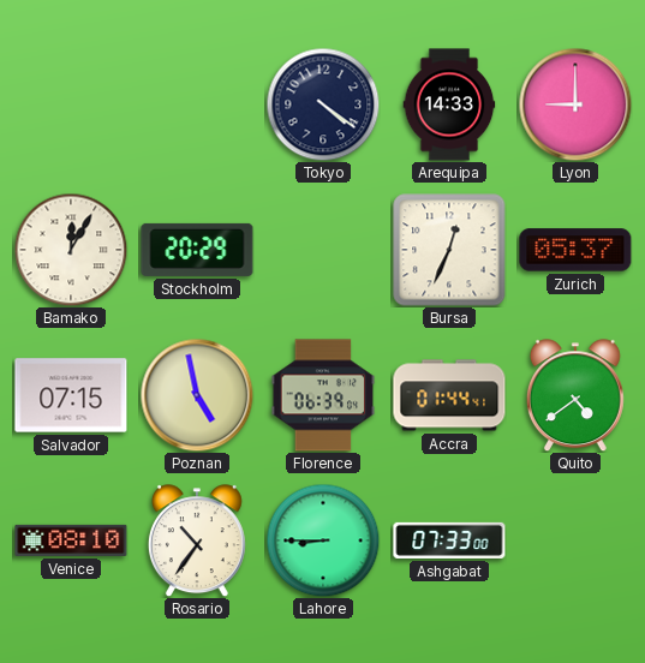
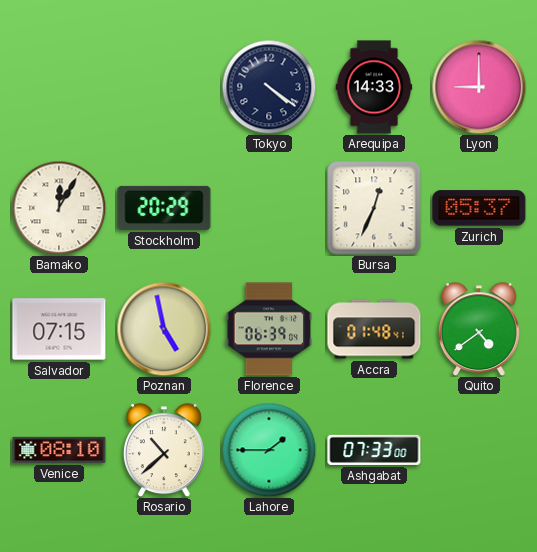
Accra: 01:44 -> 01:48 (374, 329)
Rosario: 10:36 -> 10:38 (164, 450)
Lahore: 8:45 -> 1:45 (269, 450)
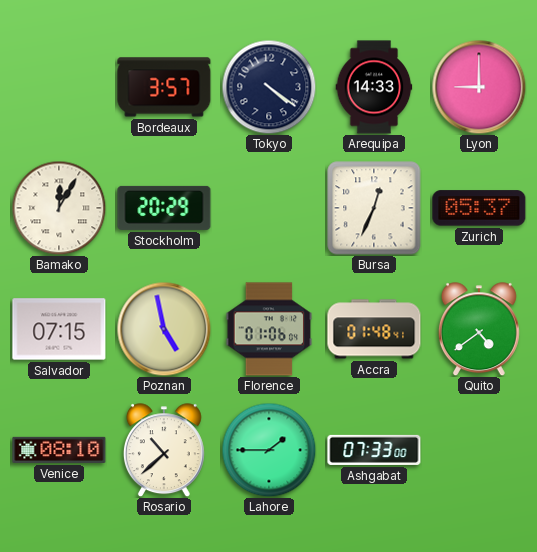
Bordeaux: none -> 3:57 (164, 87)
Florence: 06:39 -> 01:06 (269, 329)
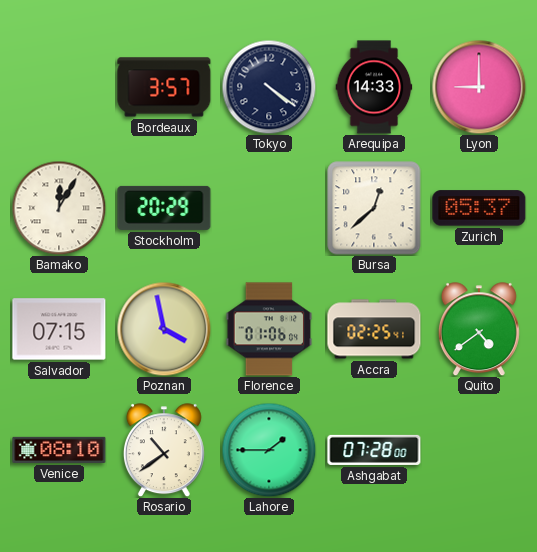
Bursa: 12:34 -> 12:38 (374, 208)
Poznan: 4:58 -> 3:58 (164, 329)
Accra: 01:48 -> 02:25 (374, 329)
Rosario: 10:38 -> 10:39 (164, 450)
Ashgabat: 07:33 -> 07:28 (374, 450)
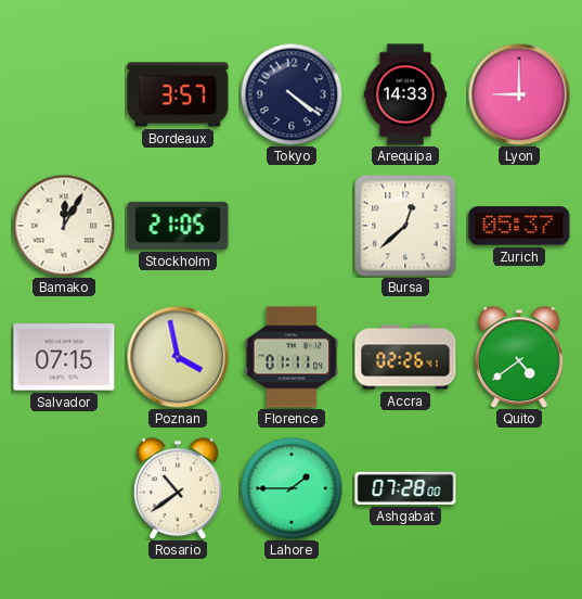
Stockholm: 20:29 -> 21:05 (178, 226)
Florence: 01:06 -> 01:11 (292, 357)
Accra: 02:25 -> 02:26 (405, 357)
Venice: 08:10 -> none (59, 450)
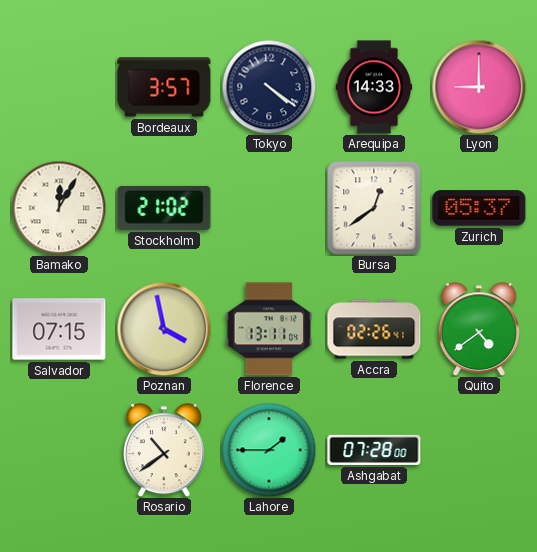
Stockholm: 21:05 -> 21:02 (164, 208)
Bursa: 12:38 -> 12:39 (374, 208)
Florence: 01:11 -> 13:11 (269, 329)
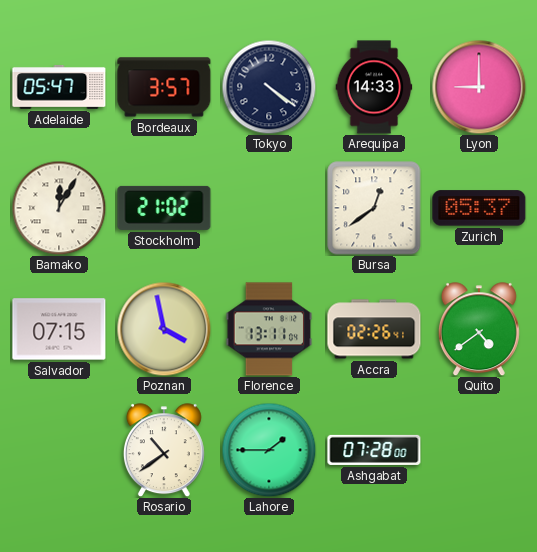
Adelaide: none -> 05:47 (59, 88)
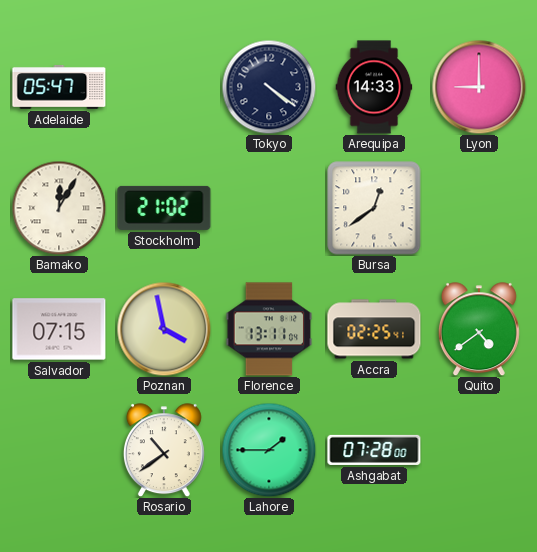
Bordeaux: 3:57 -> none (164, 87)
Zurich: 05:37 -> none (479, 208)
Accra: 02:26 -> 02:25 (374, 329)
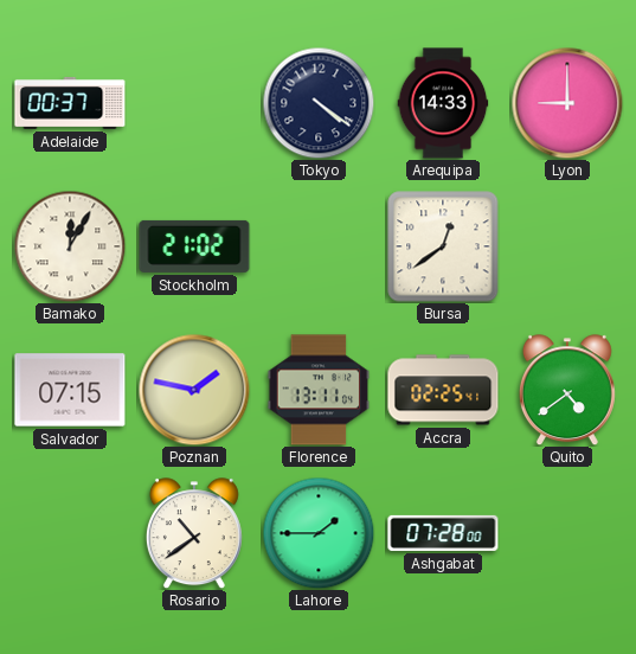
Adelaide: 05:47 -> 00:37 (70, 104)
Poznan: 3:58 -> 1:47 (194, 390)
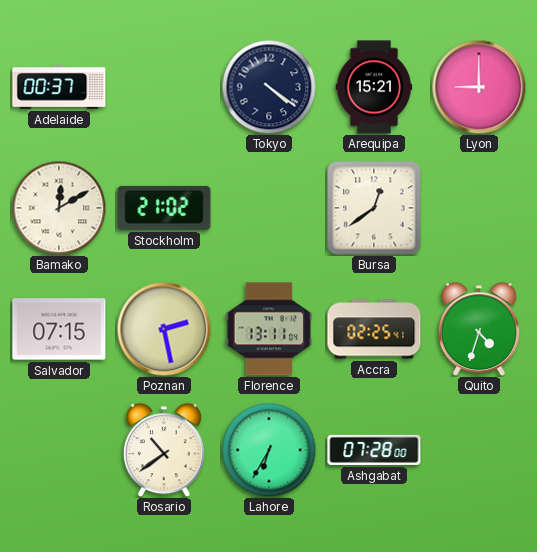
Arequipa: 14:33 -> 15:21 (374, 87)
Bamako: 12:05 -> 12:10 (59, 208)
Poznan: 1:47 -> 2:28 (164, 329)
Quito: 4:39 -> 4:33 (479, 329)
Lahore: 1:45 -> 6:35 (269, 450)
